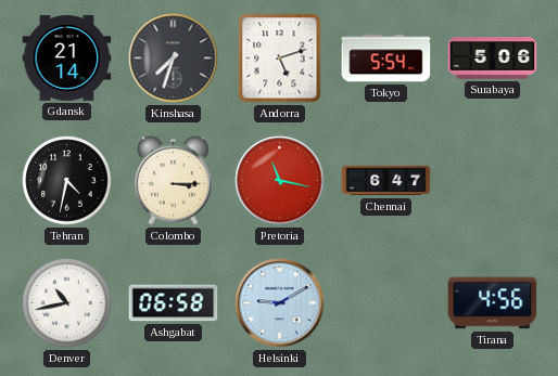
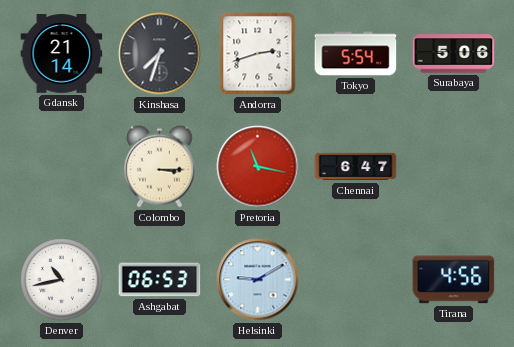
Andorra: 5:12 -> 2:42 (258, 54)
Tehran: 4:32 -> none (67, 181)
Ashgabat: 06:58 -> 06:53 (160, 280)
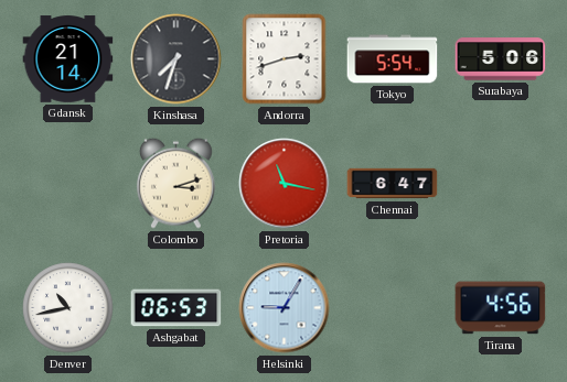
Colombo: 3:15 -> 3:12 (175, 183)
Helsinki: 9:10 -> 9:05 (285, 308)
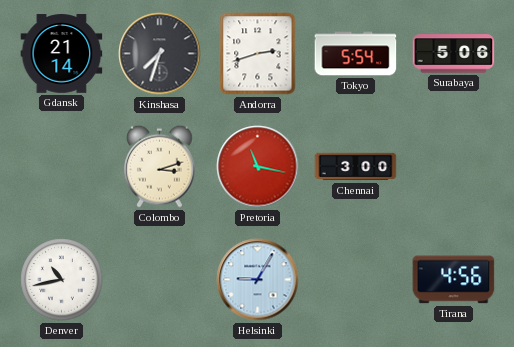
Chennai: 6:47 -> 3:00 (356, 167)
Ashgabat: 06:53 -> none (176, 308)
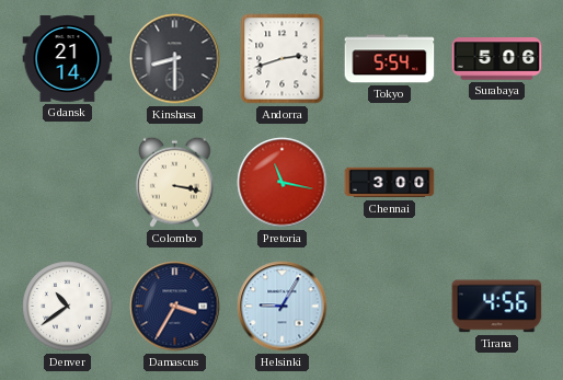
Kinshasa: 7:33 -> 8:30 (175, 59)
Colombo: 3:12 -> 3:17 (174, 182)
Denver: 10:43 -> 10:39 (68, 307)
Damascus: none -> 3:35 (175, 307)
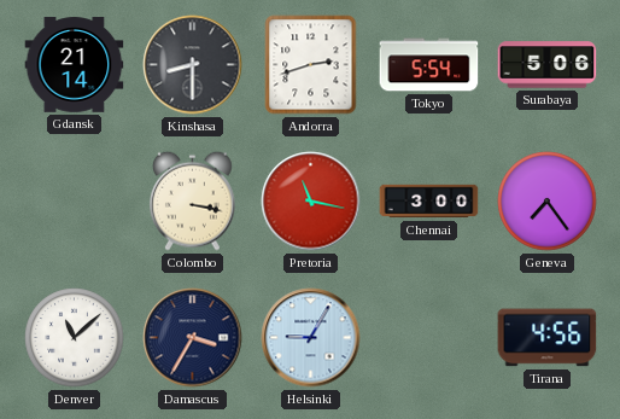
Geneva: none -> 7:24 (548, 202)
Denver: 10:39 -> 11:08 (75, 338)
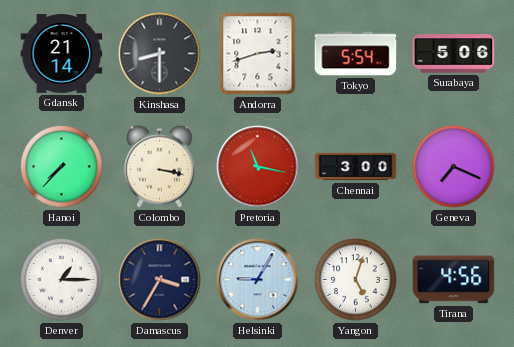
Hanoi: none -> 7:37 (62, 167)
Geneva: 7:24 -> 7:19 (454, 167)
Denver: 11:08 -> 1:15 (62, 280)
Yangon: none -> 5:03 (356, 280)
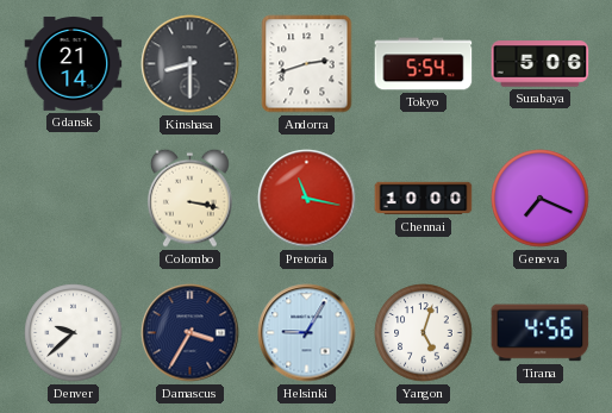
Hanoi: 7:37 -> none (62, 167)
Chennai: 3:00 -> 10:00 (424, 199)
Denver: 1:15 -> 9:38 (74, 333)
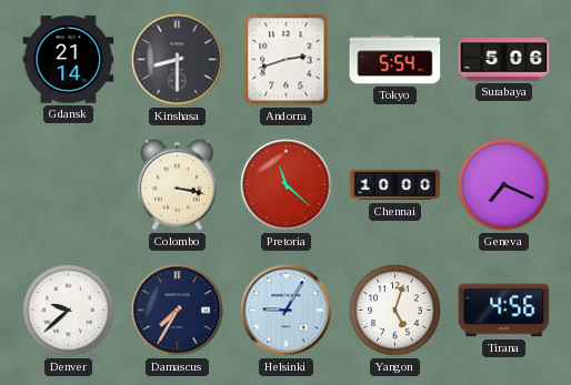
Pretoria: 11:17 -> 11:22 (287, 185)
Damascus: 3:35 -> 7:35 (178, 311)
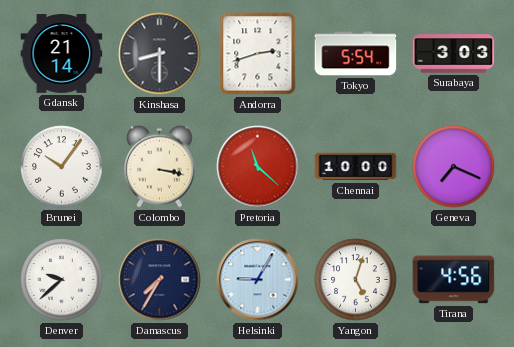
Surabaya: 5:06 -> 3:03 (454, 54)
Brunei: none -> 10:06 (62, 167)
